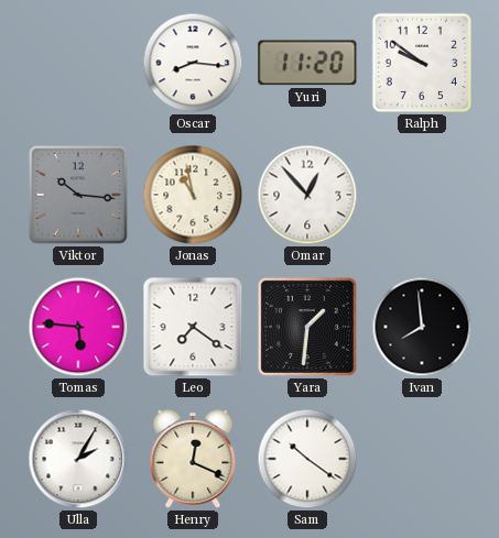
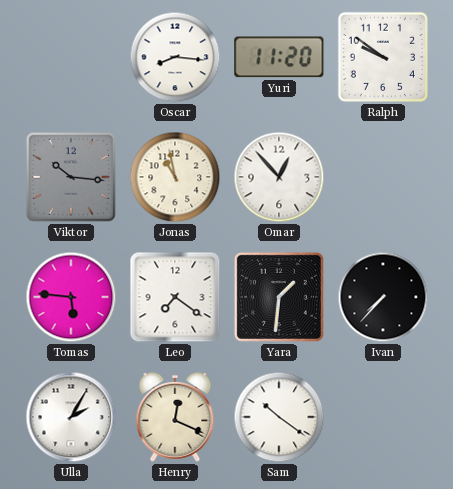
Ivan: 7:59 -> 7:37 (383, 297)
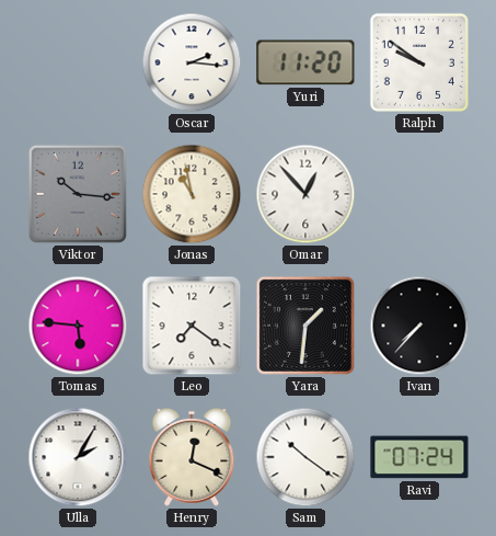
Oscar: 8:16 -> 2:16 (192, 62)
Ravi: none -> 07:24 (419, 457)
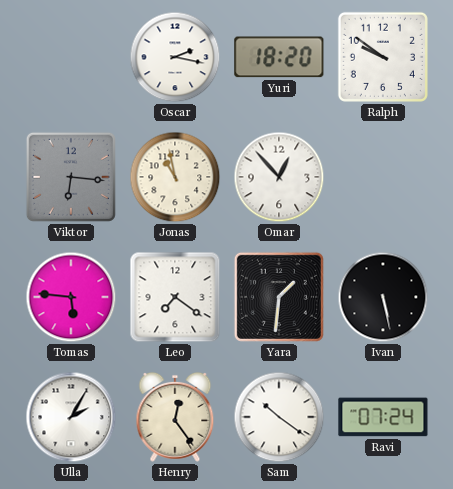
Oscar: 2:16 -> 2:17 (175, 57)
Yuri: 11:20 -> 18:20 (279, 57)
Viktor: 10:16 -> 6:16 (71, 177)
Ivan: 7:37 -> 5:28 (383, 297)
Henry: 12:19 -> 12:24 (175, 417)
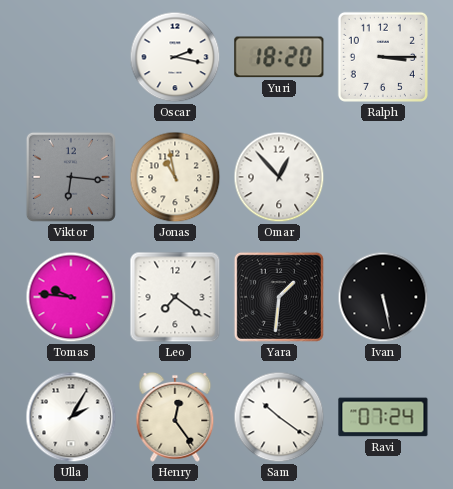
Ralph: 9:51 -> 3:15 (383, 57)
Tomas: 5:46 -> 9:46 (71, 297)
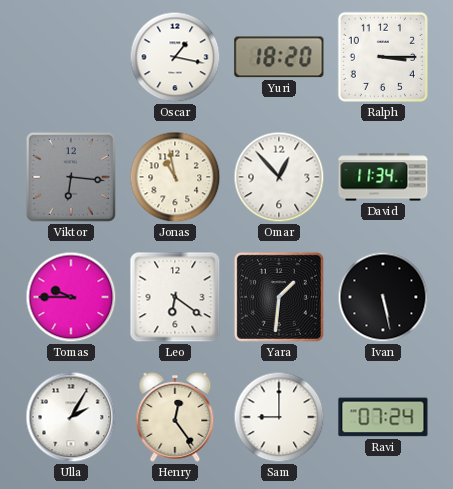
Oscar: 2:17 -> 1:17 (175, 57)
David: none -> 11:34 (383, 177)
Tomas: 9:46 -> 9:45 (71, 297)
Leo: 7:21 -> 6:21 (175, 297)
Sam: 10:21 -> 9:00 (279, 417)
